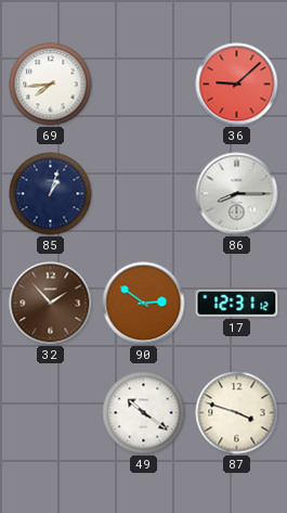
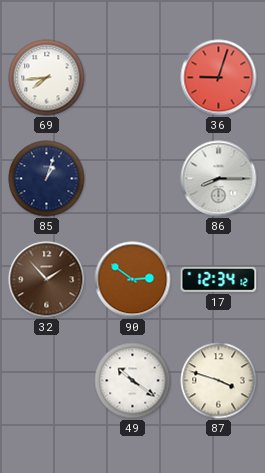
36: 9:08 -> 9:03 (219, 78)
17: 12:31 -> 12:34 (219, 279)
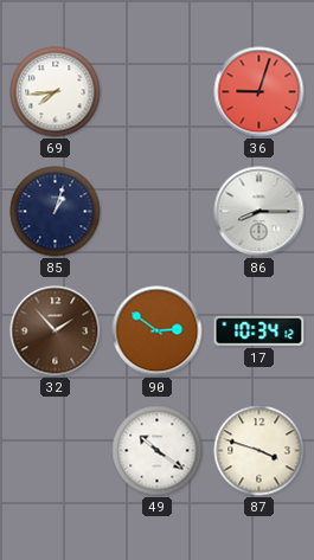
17: 12:34 -> 10:34 (259, 330)
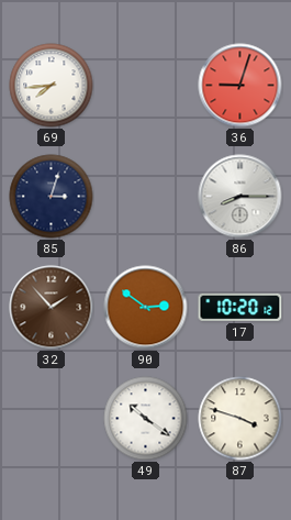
85: 1:03 -> 3:03 (52, 197)
17: 10:34 -> 10:20 (240, 307)
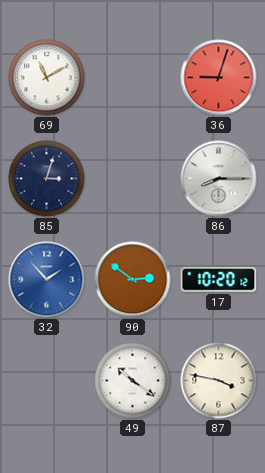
69: 7:44 -> 11:10 (47, 78)
32 dial: brown -> blue (47, 280)
87: 3:48 -> 3:47 (219, 381)
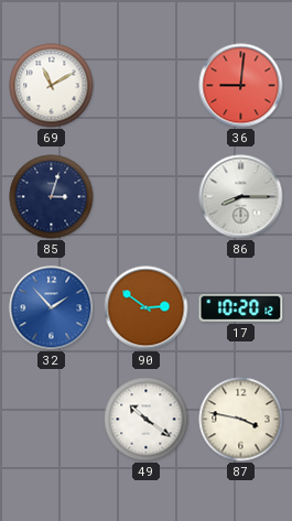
36: 9:03 -> 9:01 (241, 86)
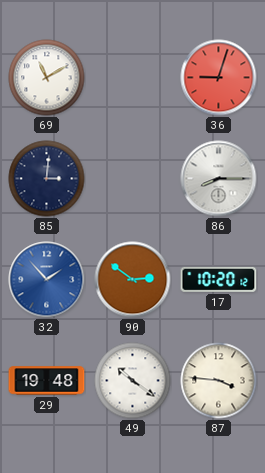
36: 9:01 -> 9:03 (219, 78)
85: 3:03 -> 3:01 (47, 179)
29: none -> 19:48 (47, 381)
87: 3:47 -> 3:46 (219, 381)
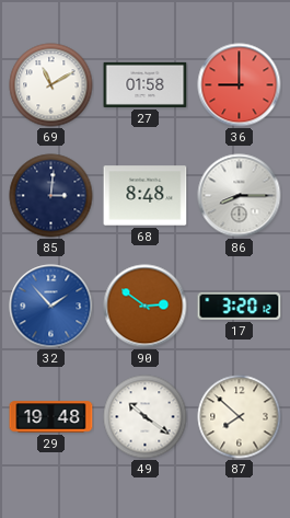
27: none -> 01:58 (146, 84)
36: 9:03 -> 9:00 (240, 85)
68: none -> 8:48 (146, 196)
17: 10:20 -> 3:20 (240, 306)
87: 3:46 -> 7:52 (240, 417)
